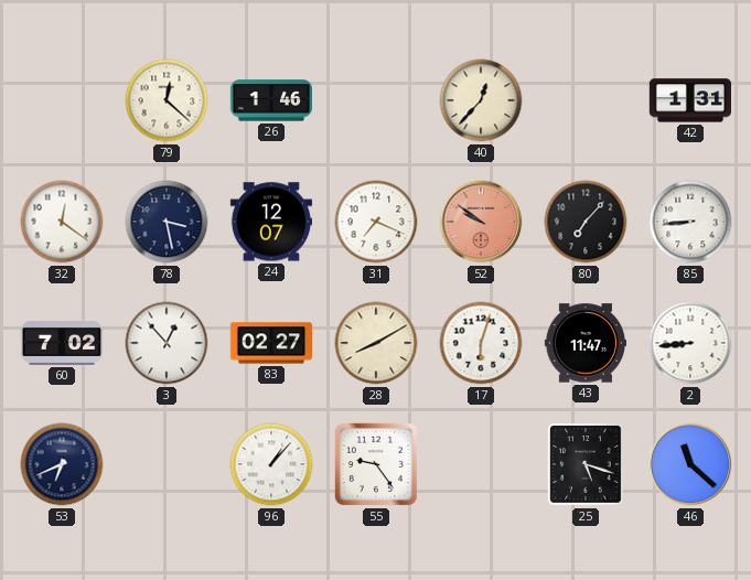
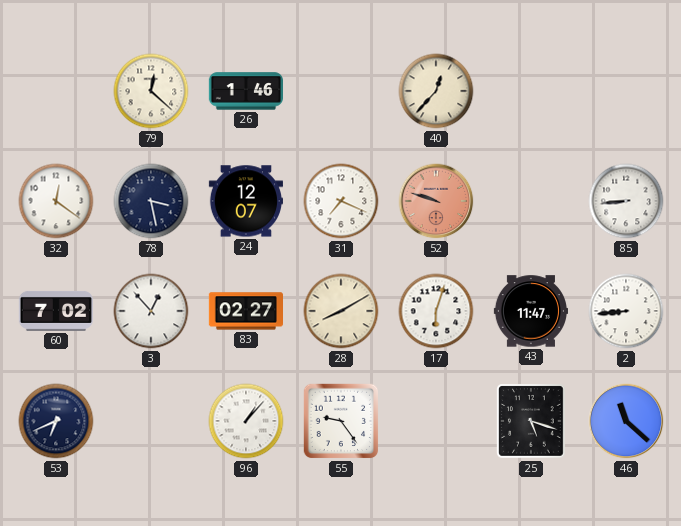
42: 1:31 -> none (690, 100)
52: 9:51 -> 9:48 (436, 201)
80: 7:07 -> none (586, 222)
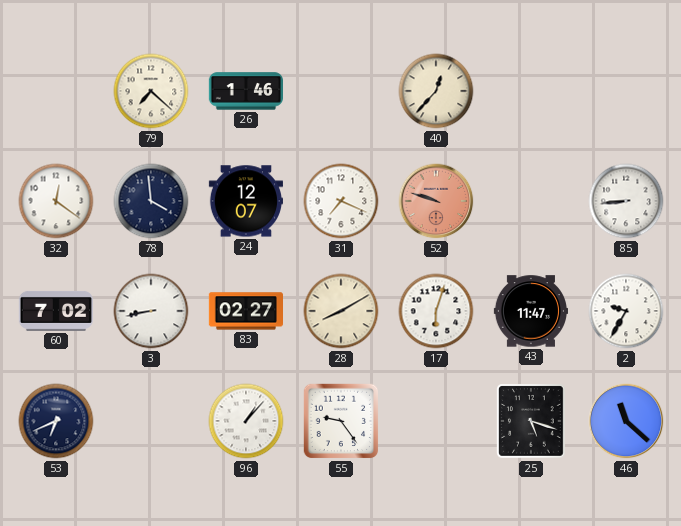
79: 12:22 -> 7:22 (151, 91)
78: 3:28 -> 3:59 (151, 201)
3: 12:53 -> 8:43 (151, 311)
2: 8:44 -> 9:35 (626, 311)
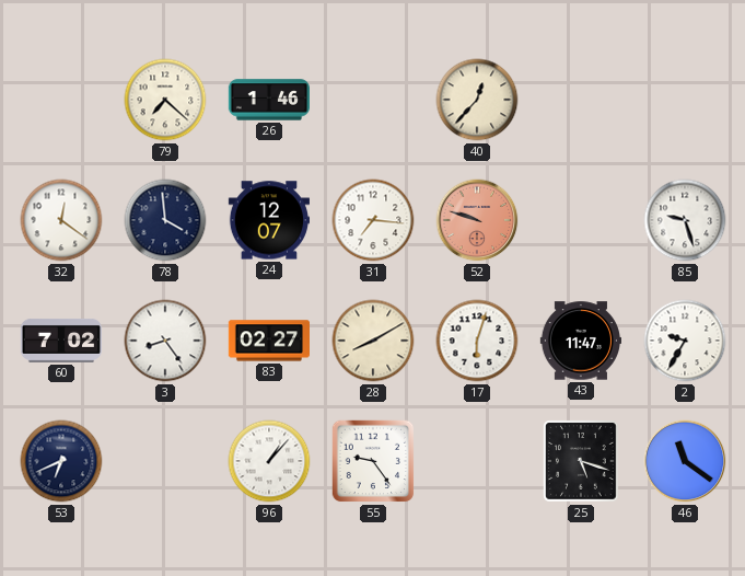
31: 7:19 -> 7:16 (373, 220)
85: 8:44 -> 9:27 (685, 220)
3: 8:43 -> 8:24 (165, 341)
46: 11:22 -> 11:21 (685, 461)
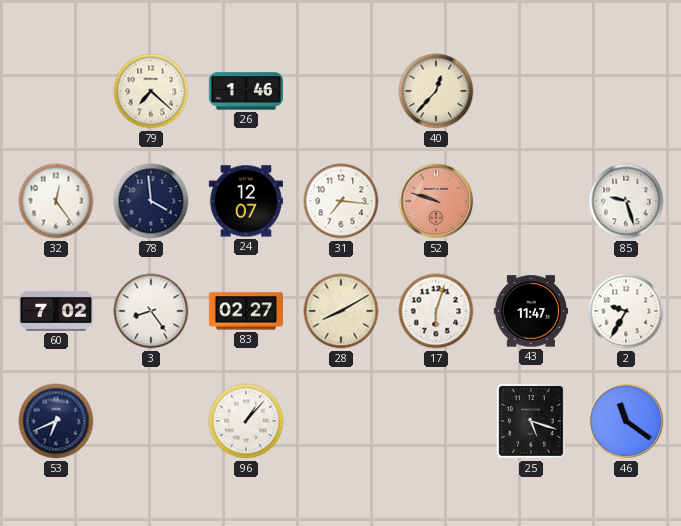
32: 12:21 -> 12:24 (56, 201)
55: 9:24 -> none (373, 461)
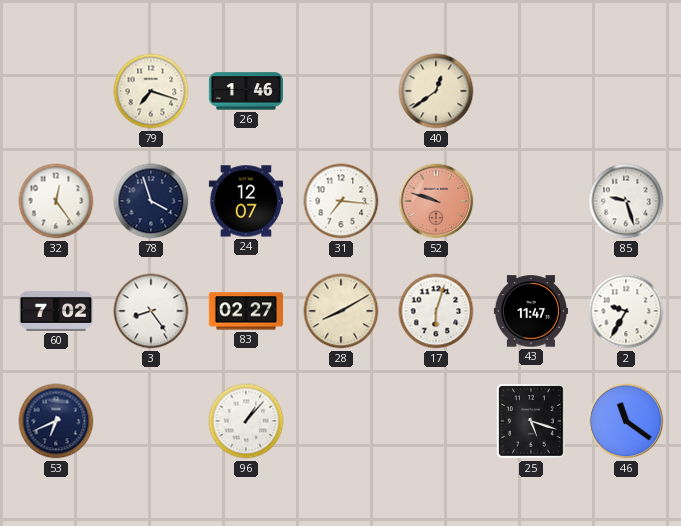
79: 7:22 -> 7:18 (151, 91)
40: 12:37 -> 12:39 (436, 91)
78: 3:59 -> 3:57 (151, 201)
